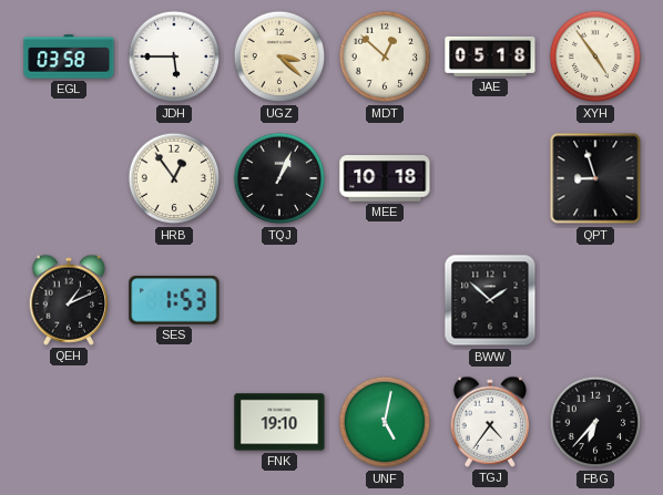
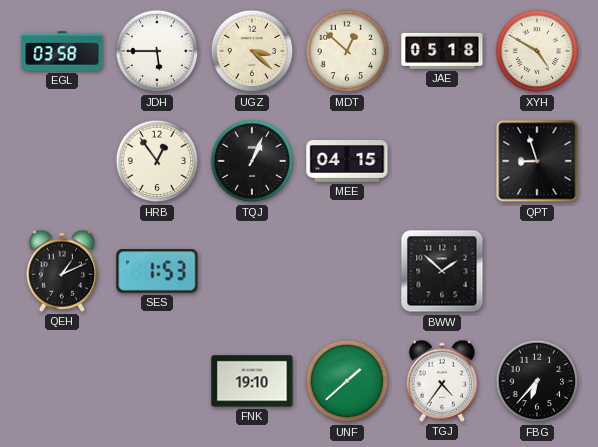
XYH: 4:54 -> 4:50 (537, 51)
MEE: 10:18 -> 04:15 (347, 161)
UNF: 5:02 -> 1:38 (347, 381)
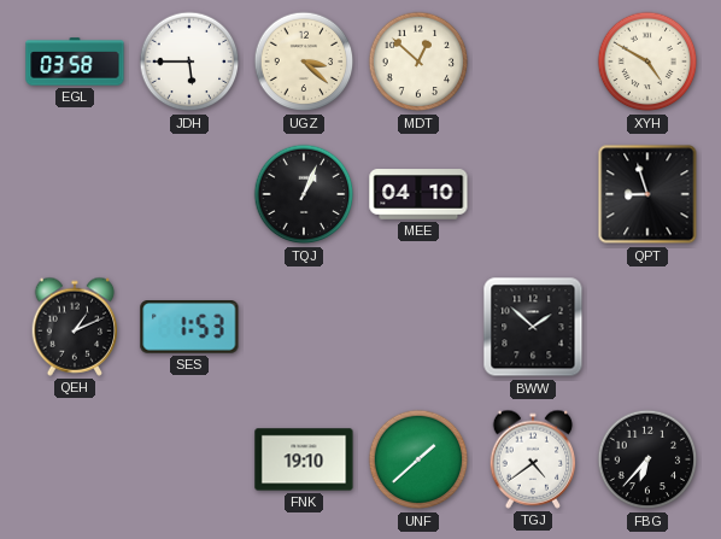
JAE: 05:18 -> none (442, 51)
HRB: 12:54 -> none (157, 161)
MEE: 04:15 -> 04:10 (418, 194)
TGJ: 4:36 -> 4:39 (533, 459)
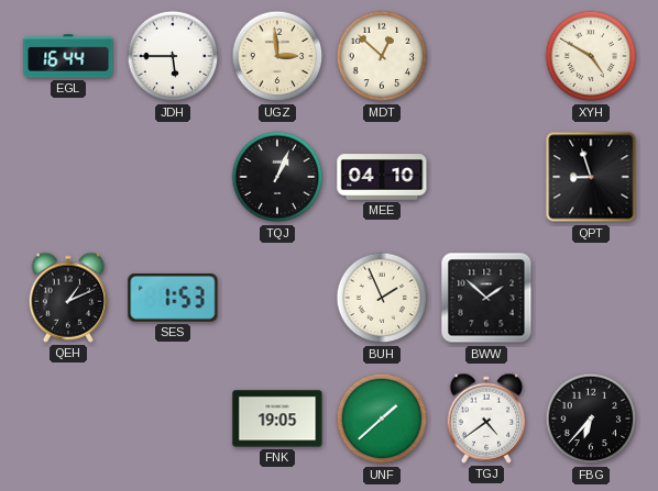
EGL: 03:58 -> 16:44 (68, 56)
UGZ: 3:22 -> 2:59 (277, 56)
BUH: none -> 1:56 (382, 298)
FNK: 19:10 -> 19:05 (277, 419)
